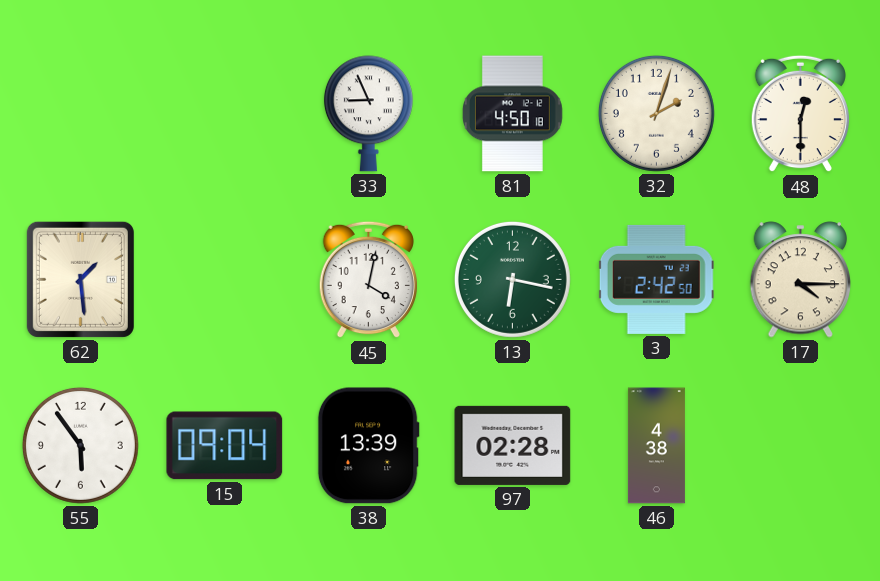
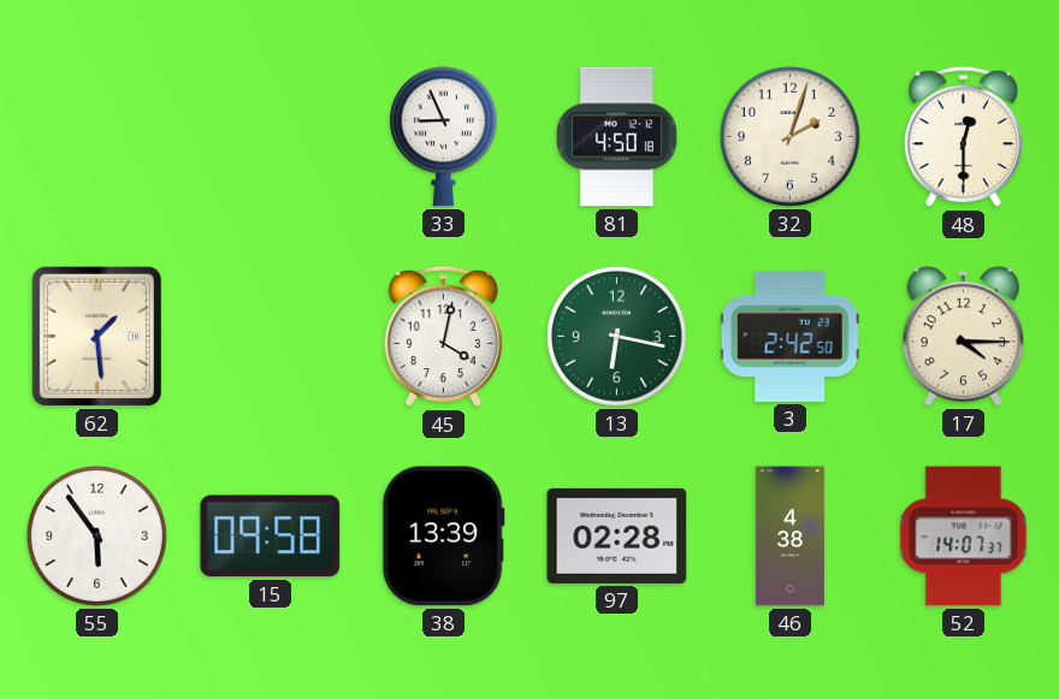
15: 09:04 -> 09:58 (271, 537)
52: none -> 14:07 (964, 537)
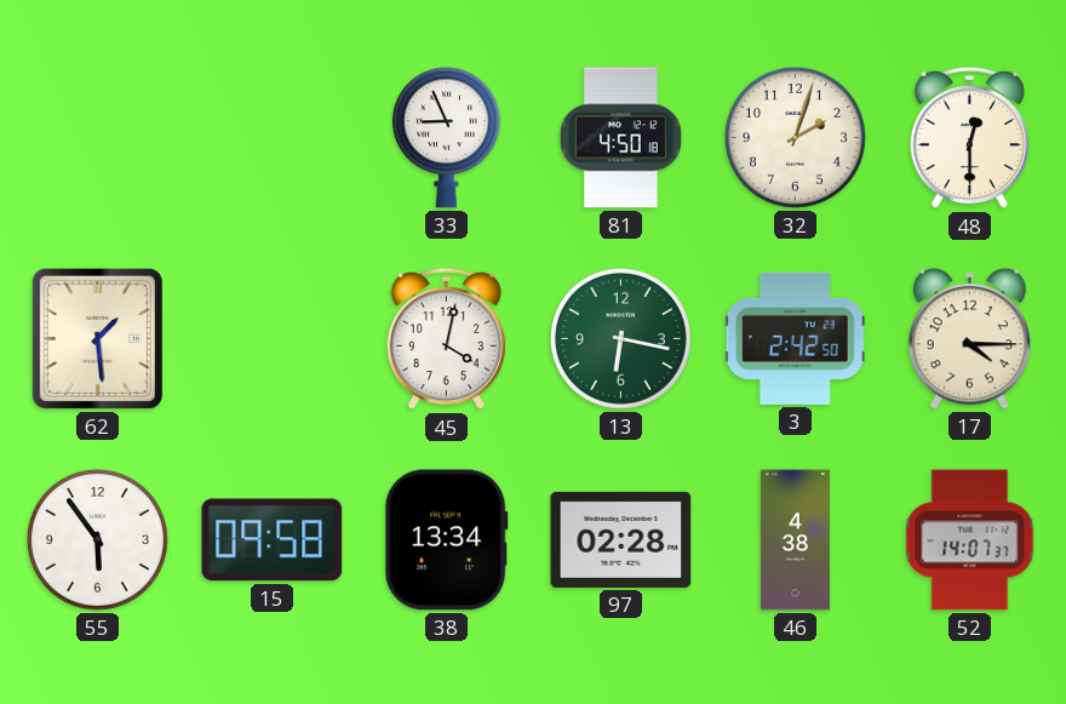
38: 13:39 -> 13:34 (446, 540)
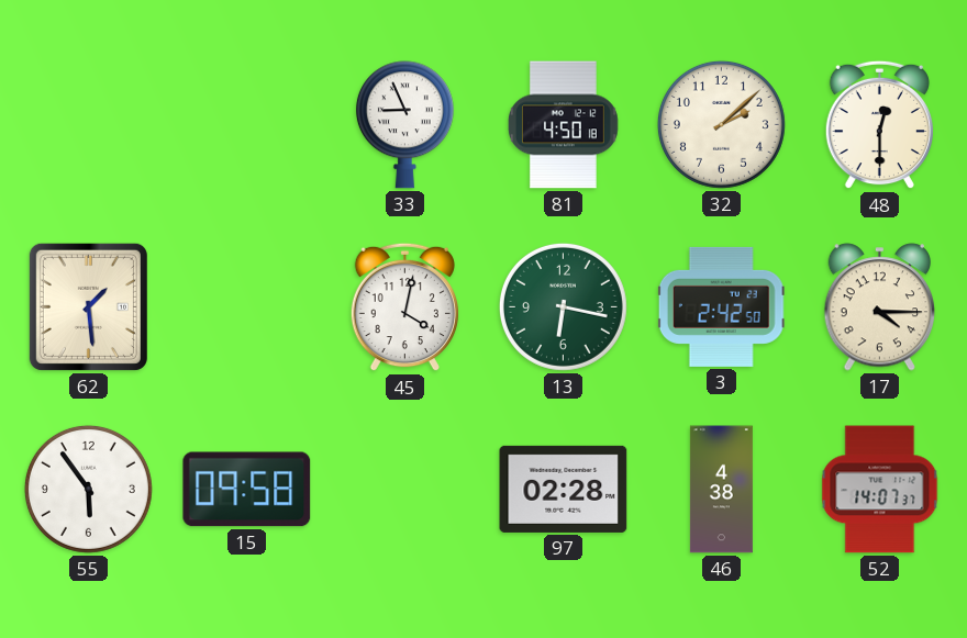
32: 2:03 -> 2:08 (721, 124)
38: 13:34 -> none (446, 540)
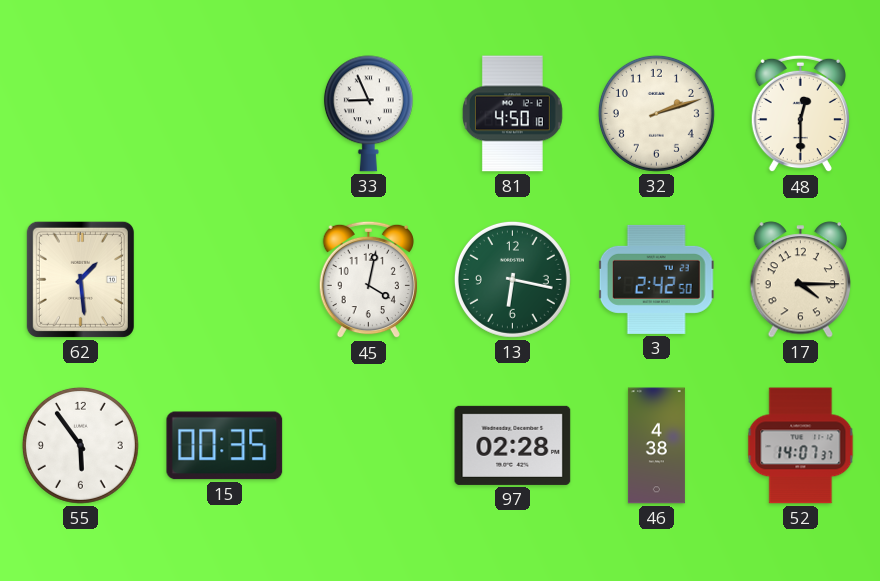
32: 2:08 -> 2:12 (656, 113)
15: 09:58 -> 00:35 (225, 446)
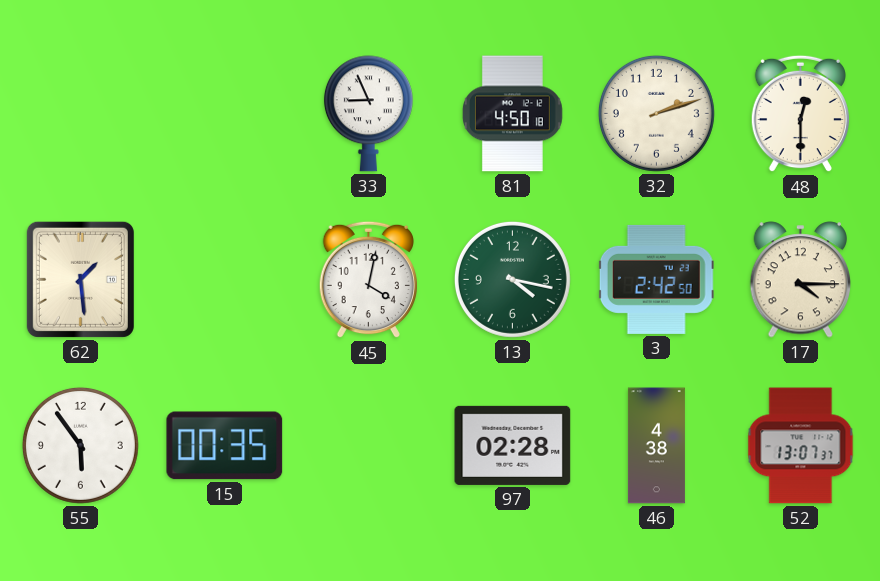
13: 6:17 -> 4:17 (512, 279)
52: 14:07 -> 13:07 (801, 446)
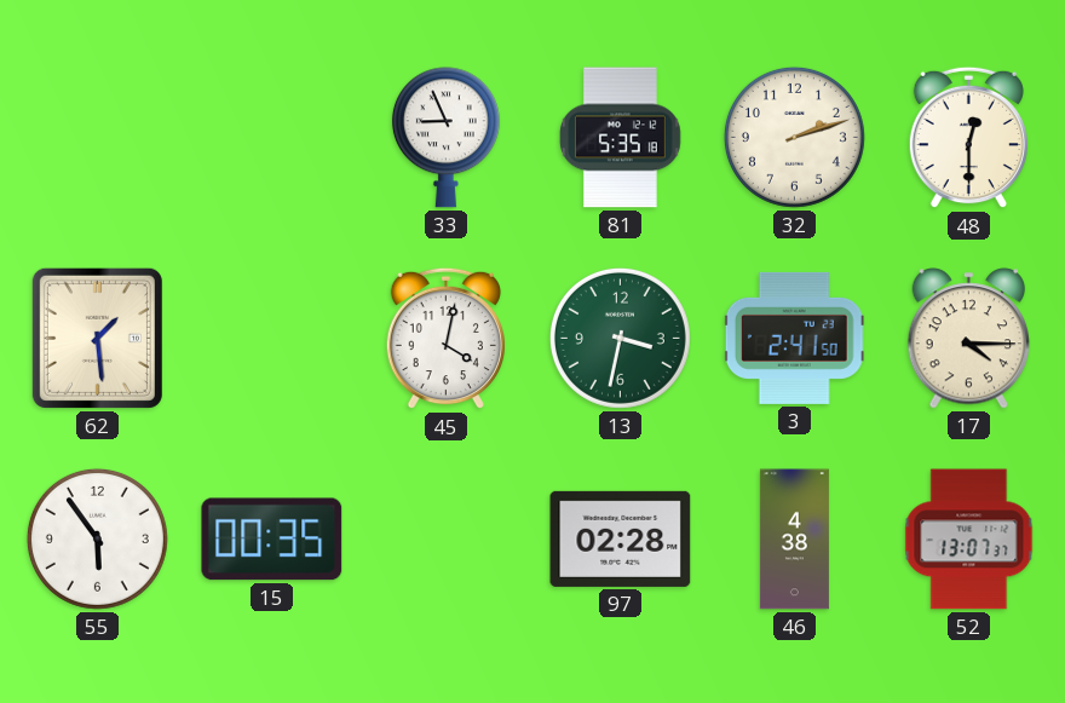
81: 4:50 -> 5:35 (620, 138)
13: 4:17 -> 3:32 (620, 338)
3: 2:42 -> 2:41 (794, 338)
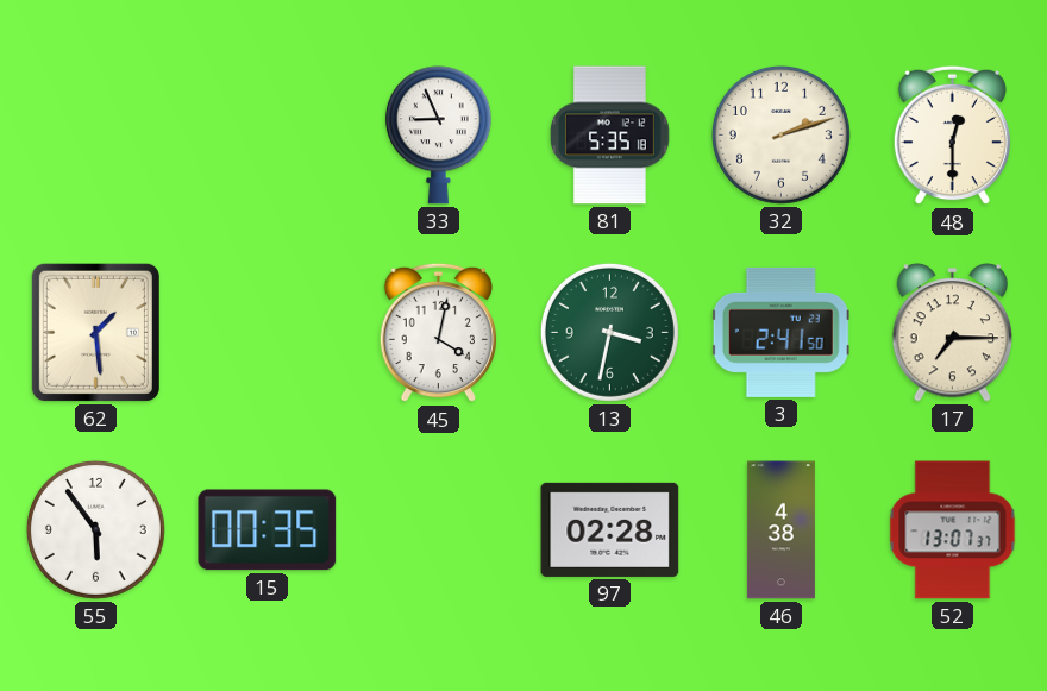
17: 4:15 -> 7:15 (953, 333)
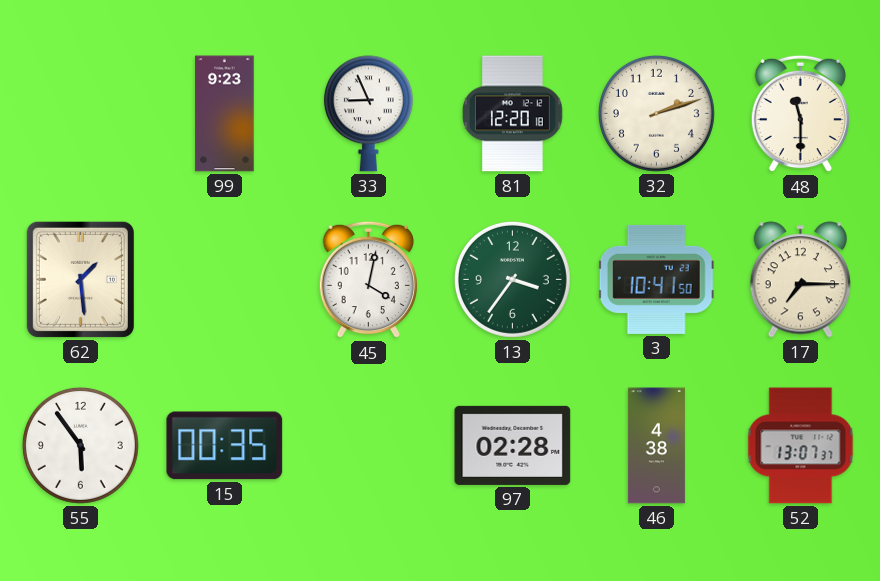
99: none -> 9:23 (225, 114)
81: 5:35 -> 12:20 (512, 114)
48: 12:30 -> 11:30 (800, 114)
13: 3:32 -> 3:36 (512, 279)
3: 2:41 -> 10:41 (656, 279)
